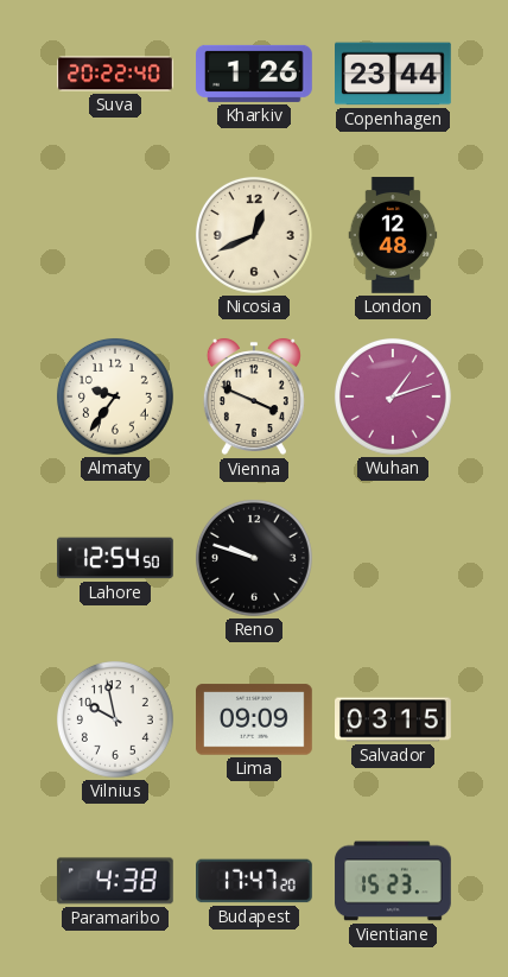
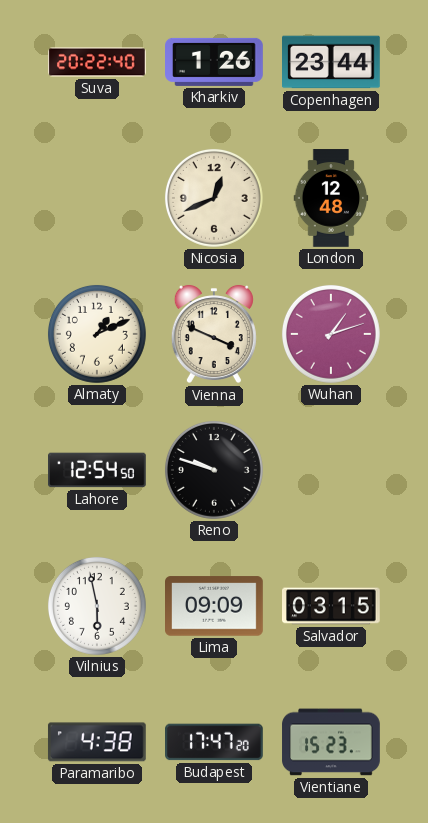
Almaty: 9:36 -> 1:11 (97, 334)
Vilnius: 9:58 -> 5:58 (97, 606)
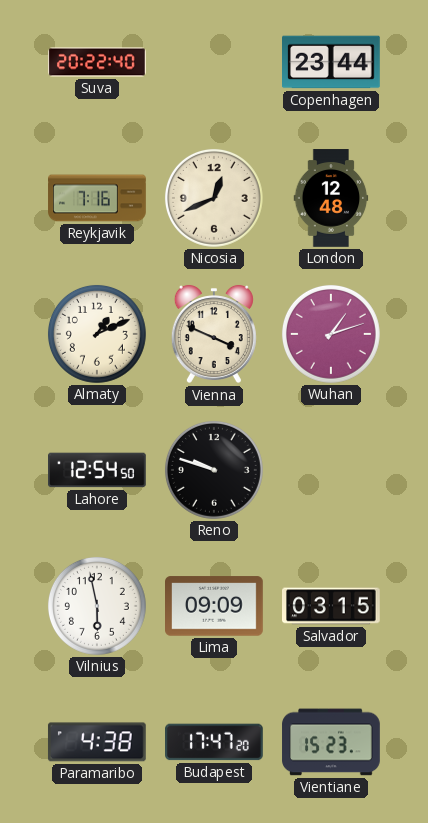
Kharkiv: 1:26 -> none (214, 62)
Reykjavik: none -> 7:16 (97, 198)
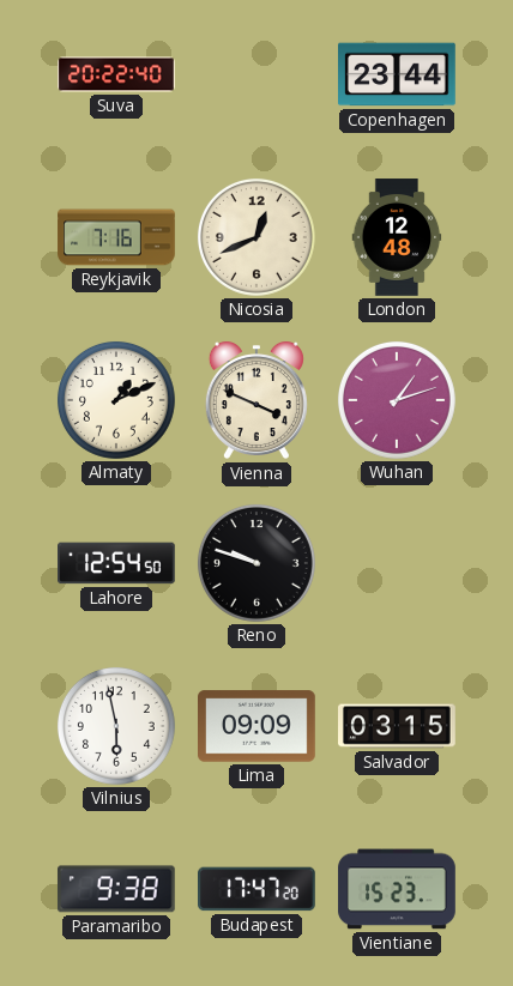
Paramaribo: 4:38 -> 9:38 (116, 889)
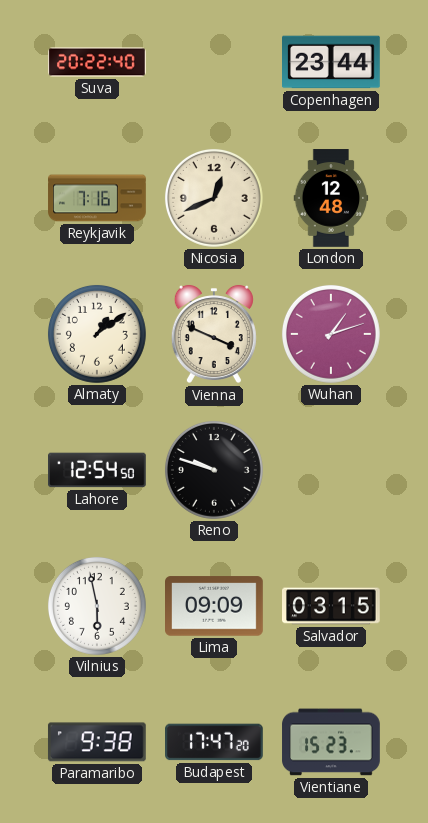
Almaty: 1:11 -> 1:09 (97, 334)
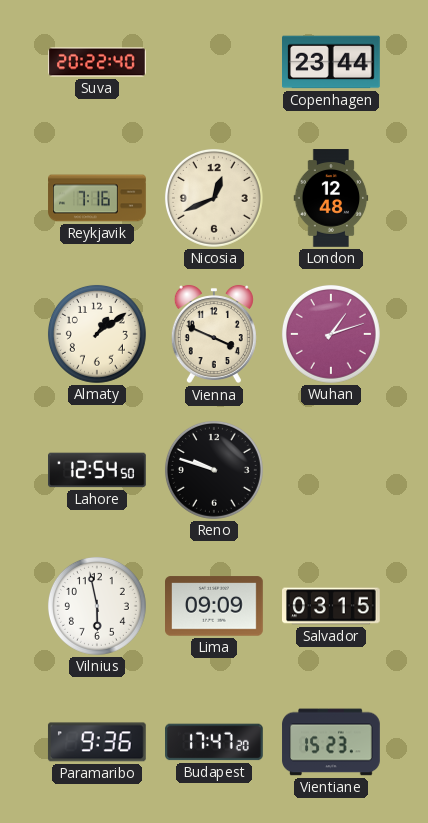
Paramaribo: 9:38 -> 9:36 (97, 742)
